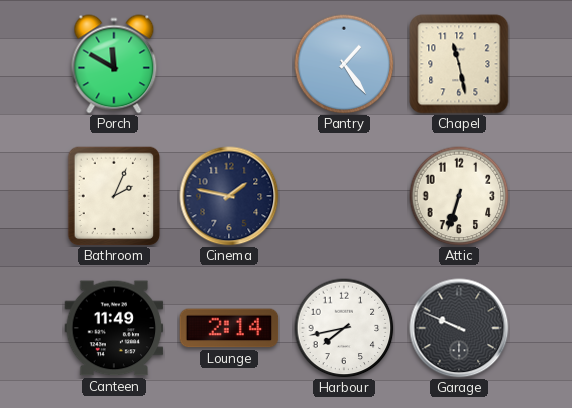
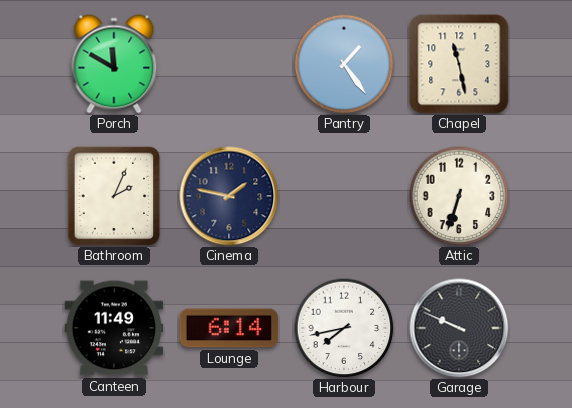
Lounge: 2:14 -> 6:14 (229, 328)
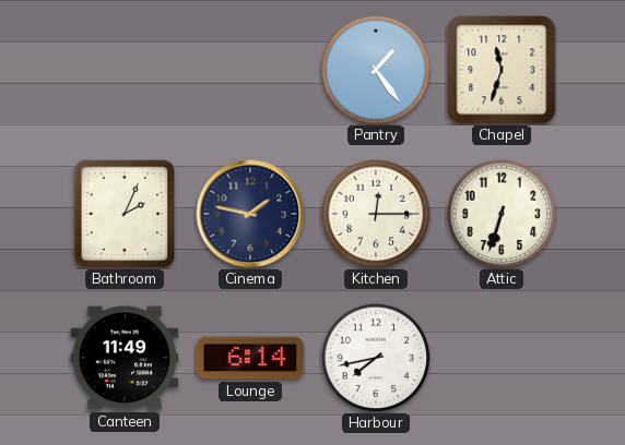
Porch: 11:50 -> none (114, 64)
Chapel: 11:28 -> 11:33 (502, 70)
Kitchen: none -> 12:15 (376, 214)
Garage: 9:49 -> none (459, 328)
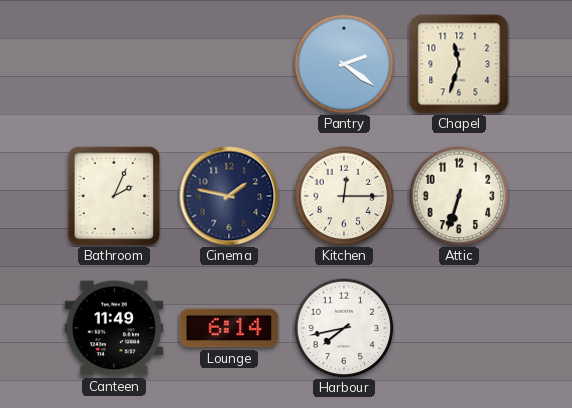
Pantry: 1:24 -> 2:21 (344, 64)
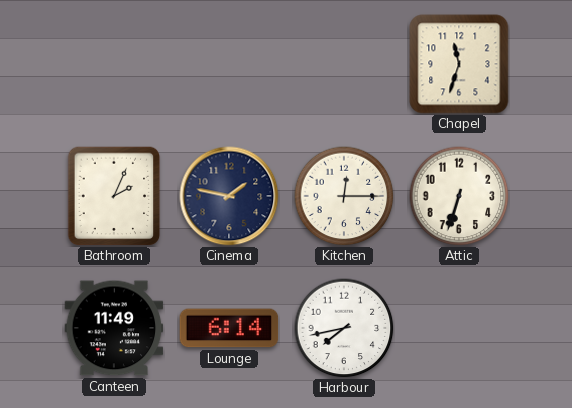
Pantry: 2:21 -> none (344, 64)
